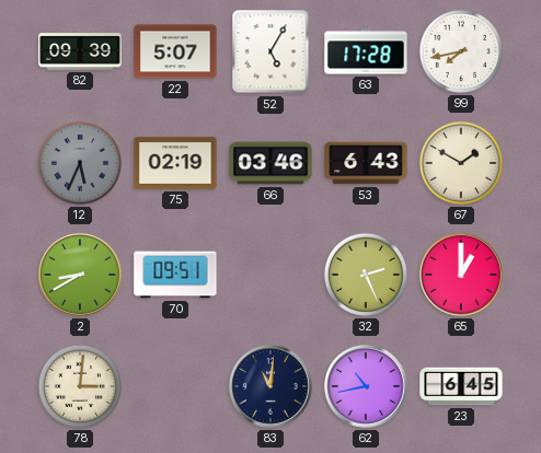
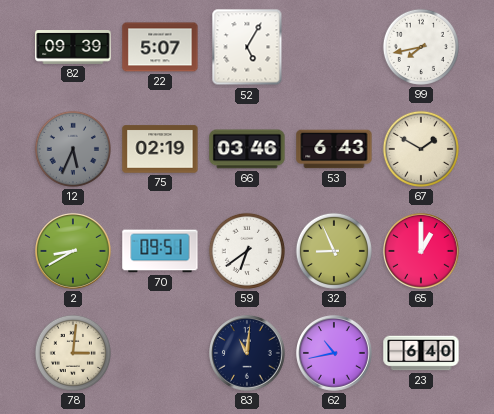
63: 17:28 -> none (366, 51)
59: none -> 6:39 (247, 251)
32: 2:26 -> 8:56 (334, 251)
23: 6:45 -> 6:40 (421, 353)
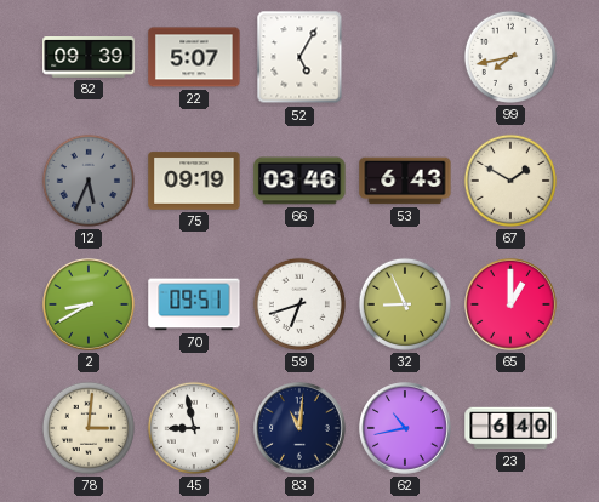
75: 02:19 -> 09:19 (194, 181)
59: 6:39 -> 6:42 (299, 304)
45: none -> 8:58 (194, 428)
